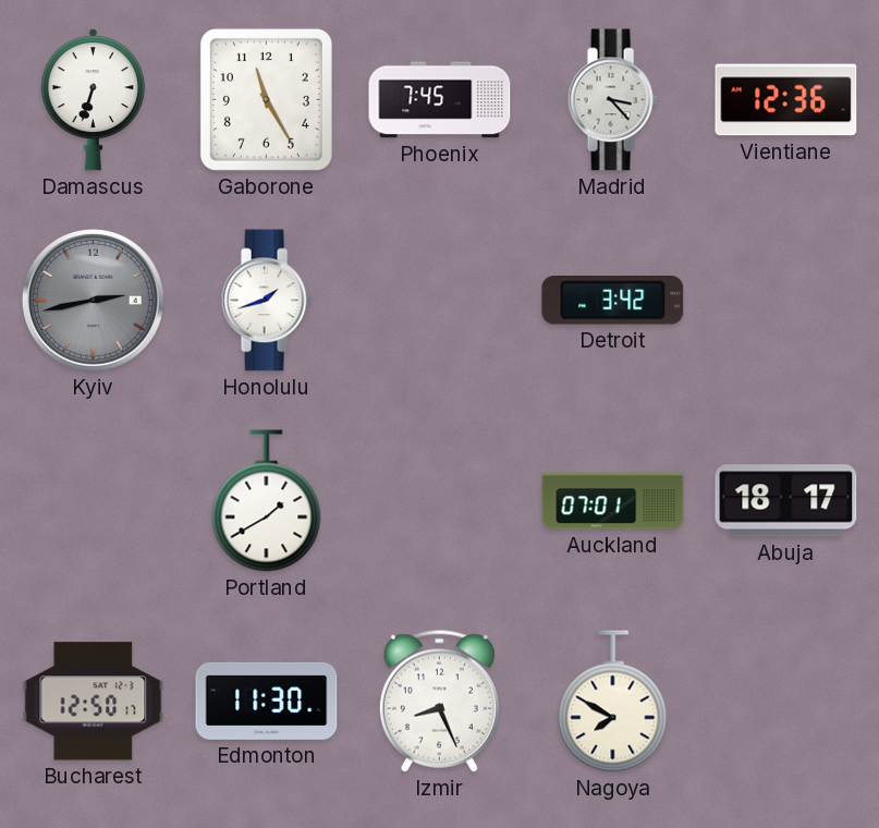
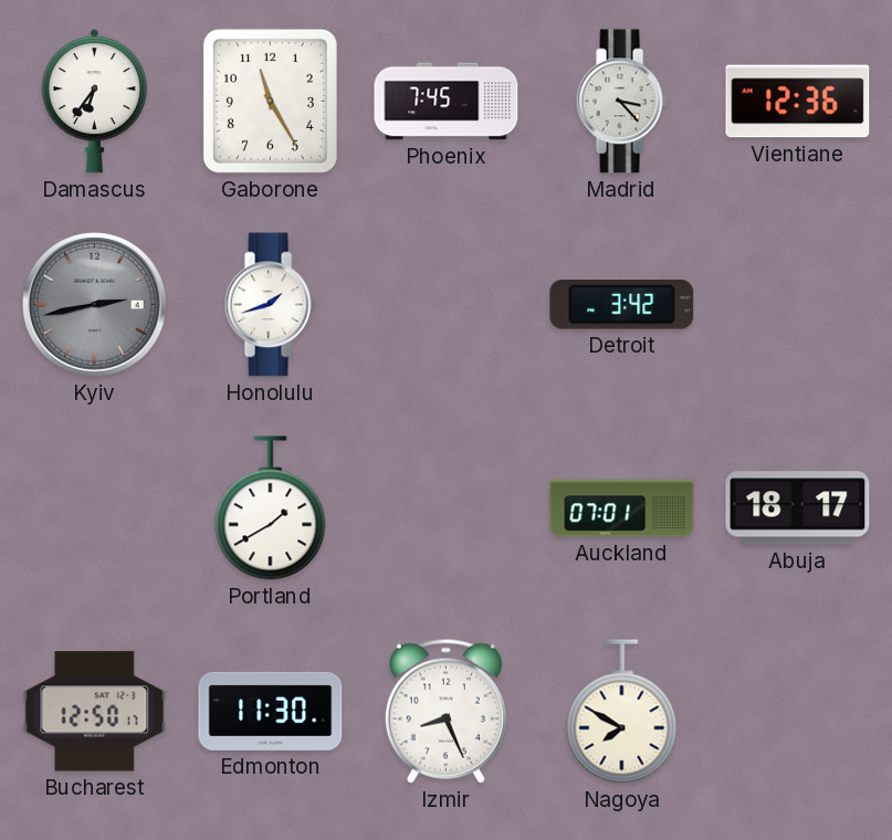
Damascus: 6:33 -> 6:36 (94, 101)
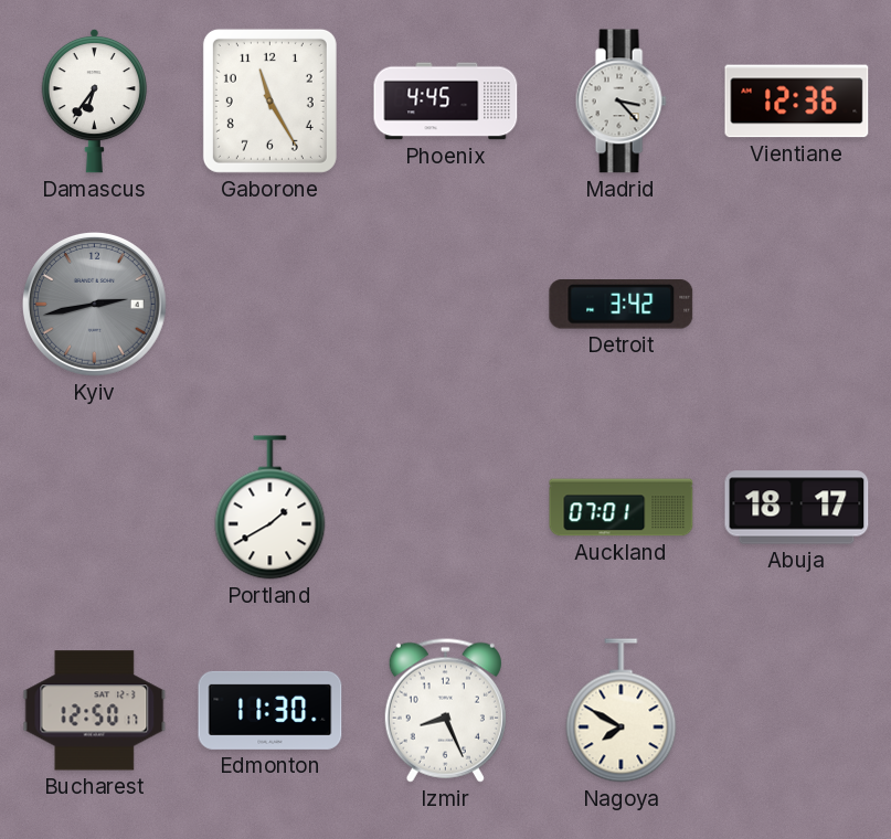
Phoenix: 7:45 -> 4:45 (446, 102)
Honolulu: 1:42 -> none (270, 305)
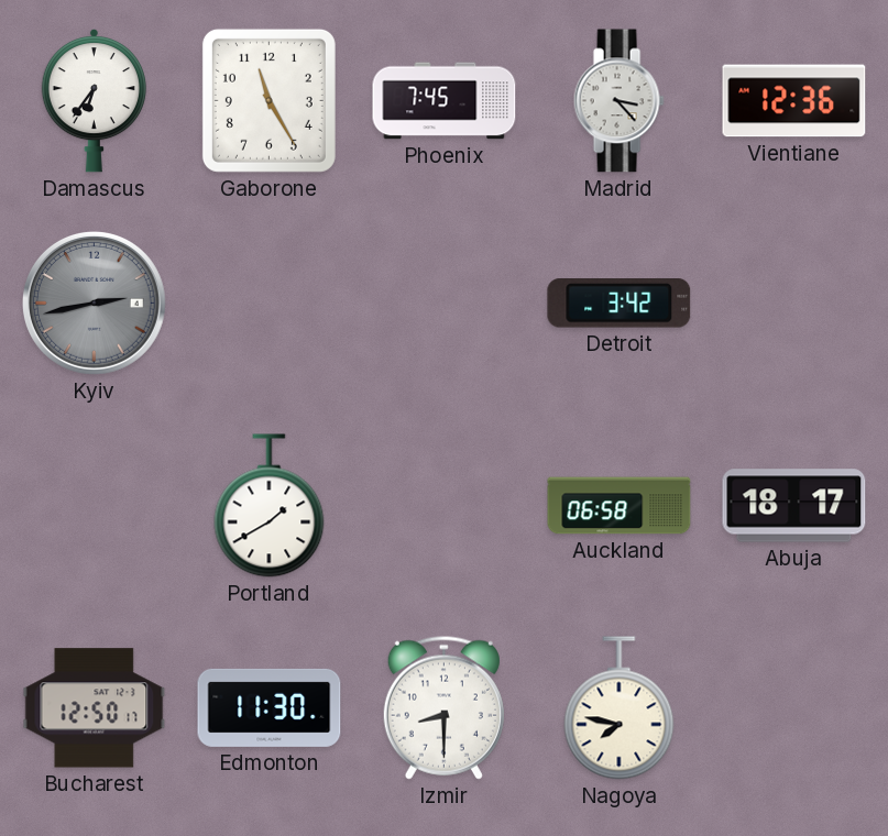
Phoenix: 4:45 -> 7:45 (445, 101)
Auckland: 07:01 -> 06:58 (620, 506)
Izmir: 8:26 -> 8:30 (443, 707)
Nagoya: 7:50 -> 7:47 (620, 708)
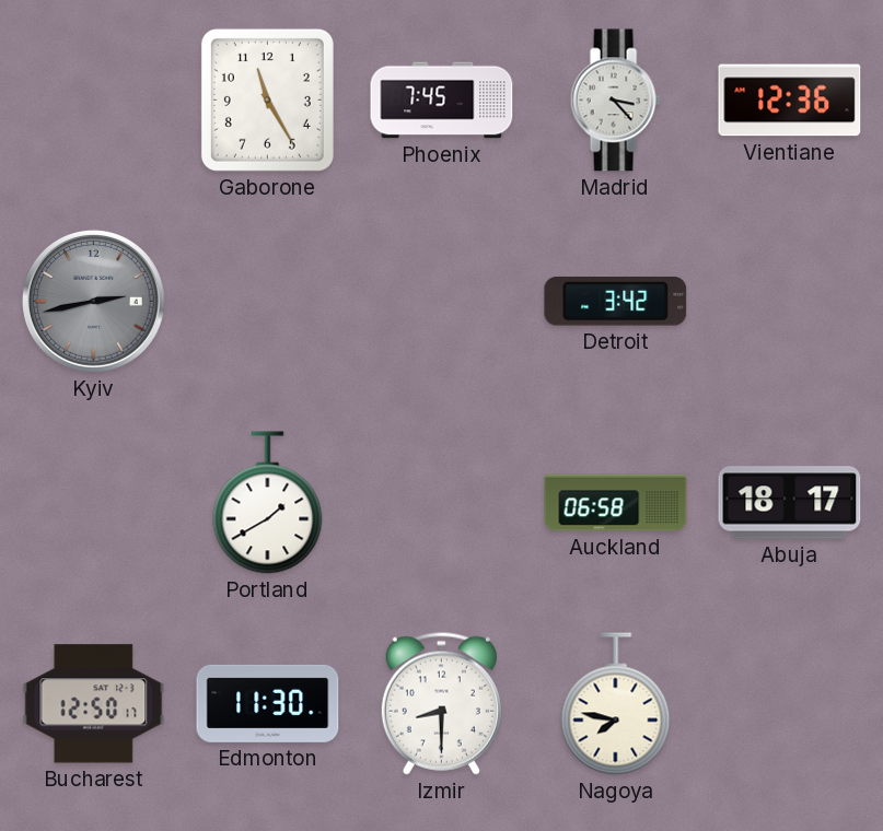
Damascus: 6:36 -> none (94, 100)
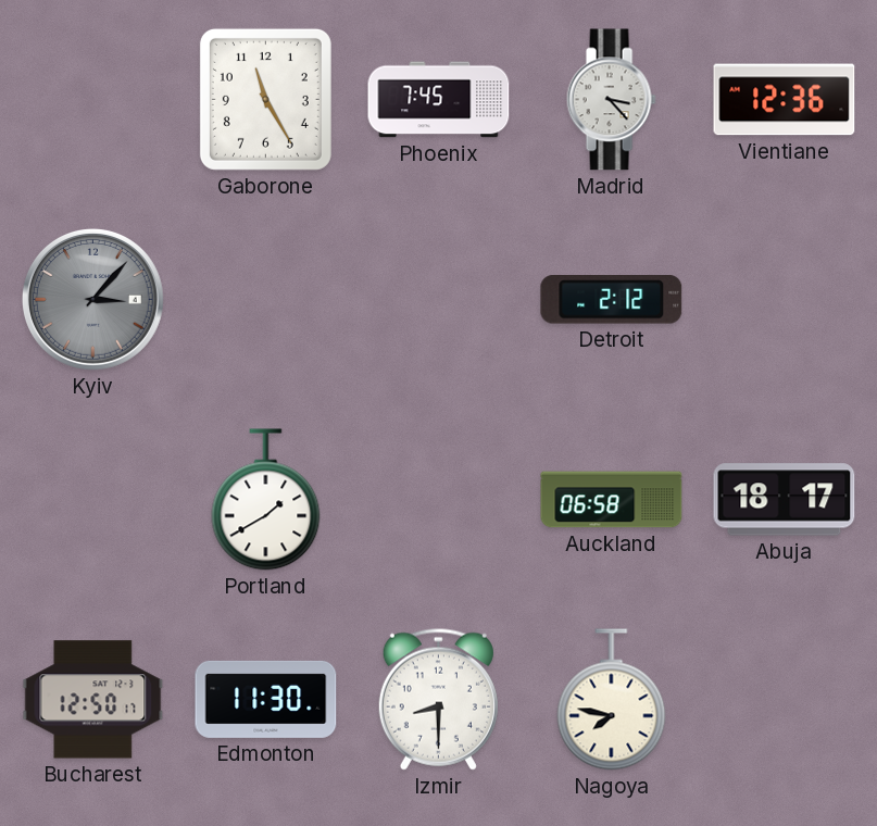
Kyiv: 2:43 -> 3:07 (93, 300)
Detroit: 3:42 -> 2:12 (612, 300)
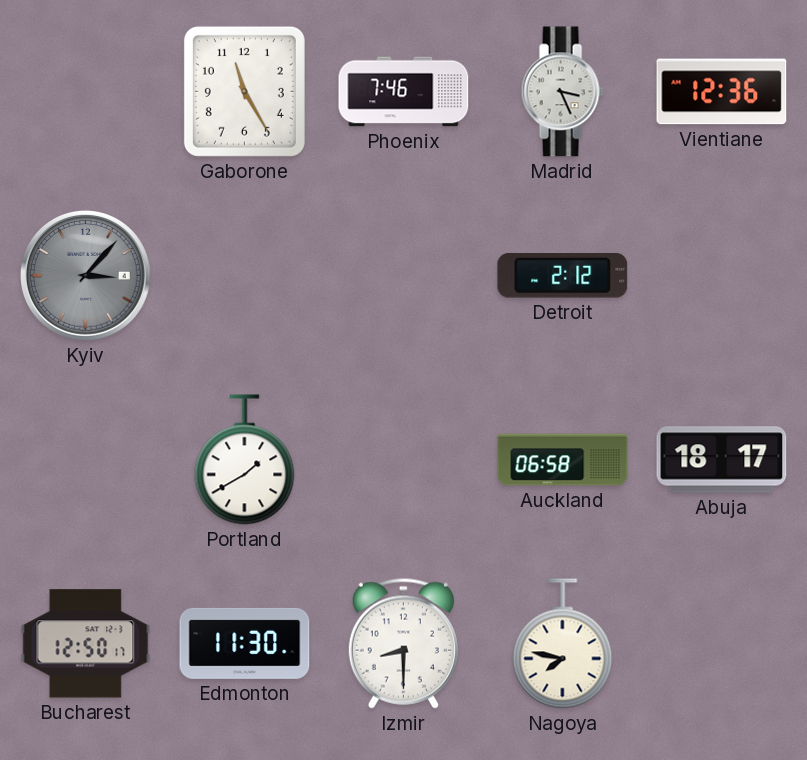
Phoenix: 7:45 -> 7:46 (404, 92)
Madrid: 3:23 -> 3:26 (562, 92)
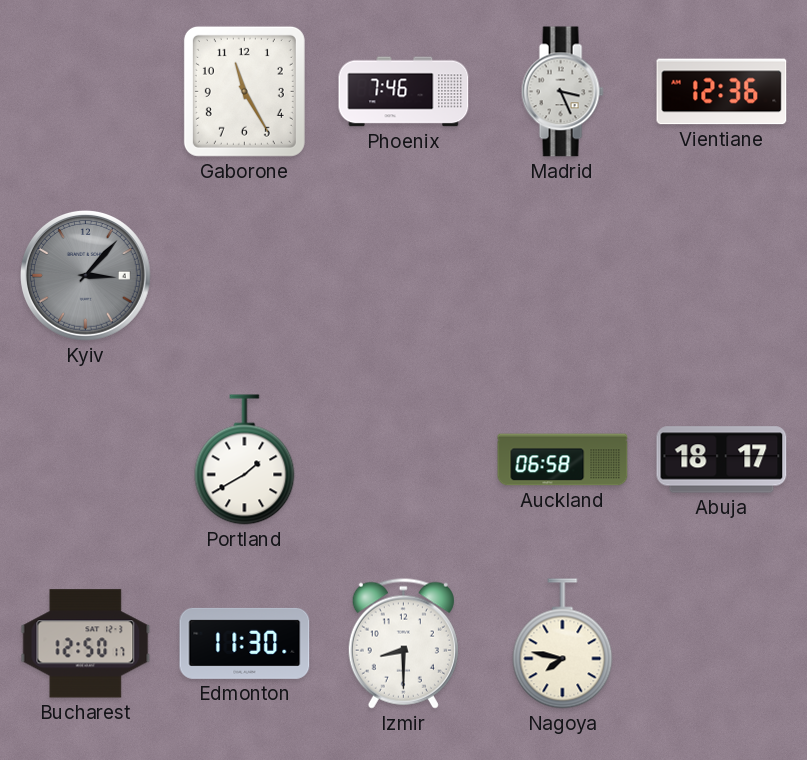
Detroit: 2:12 -> none (563, 276)
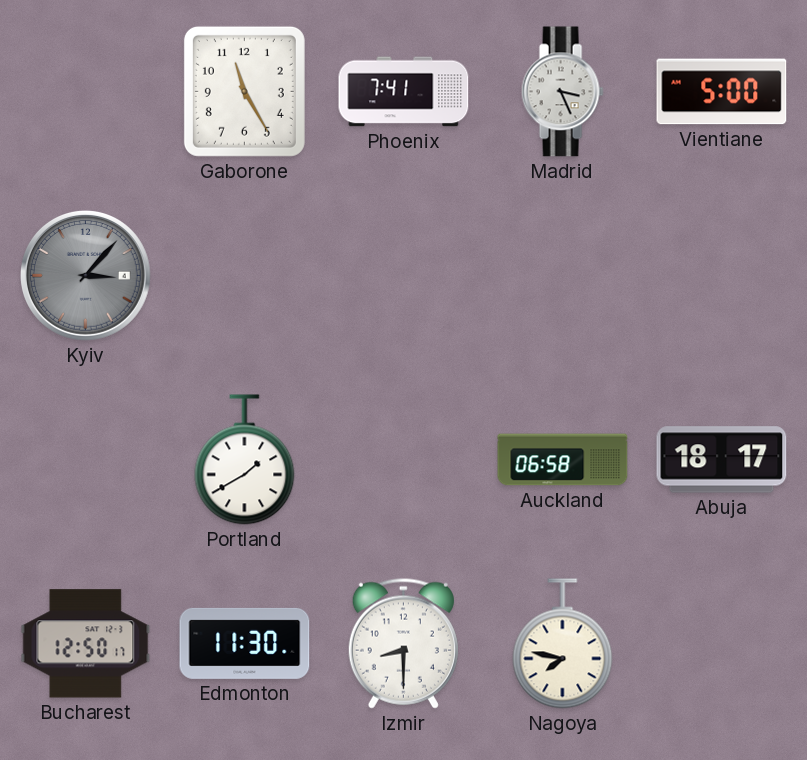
Phoenix: 7:46 -> 7:41 (404, 92)
Vientiane: 12:36 -> 5:00 (722, 92)
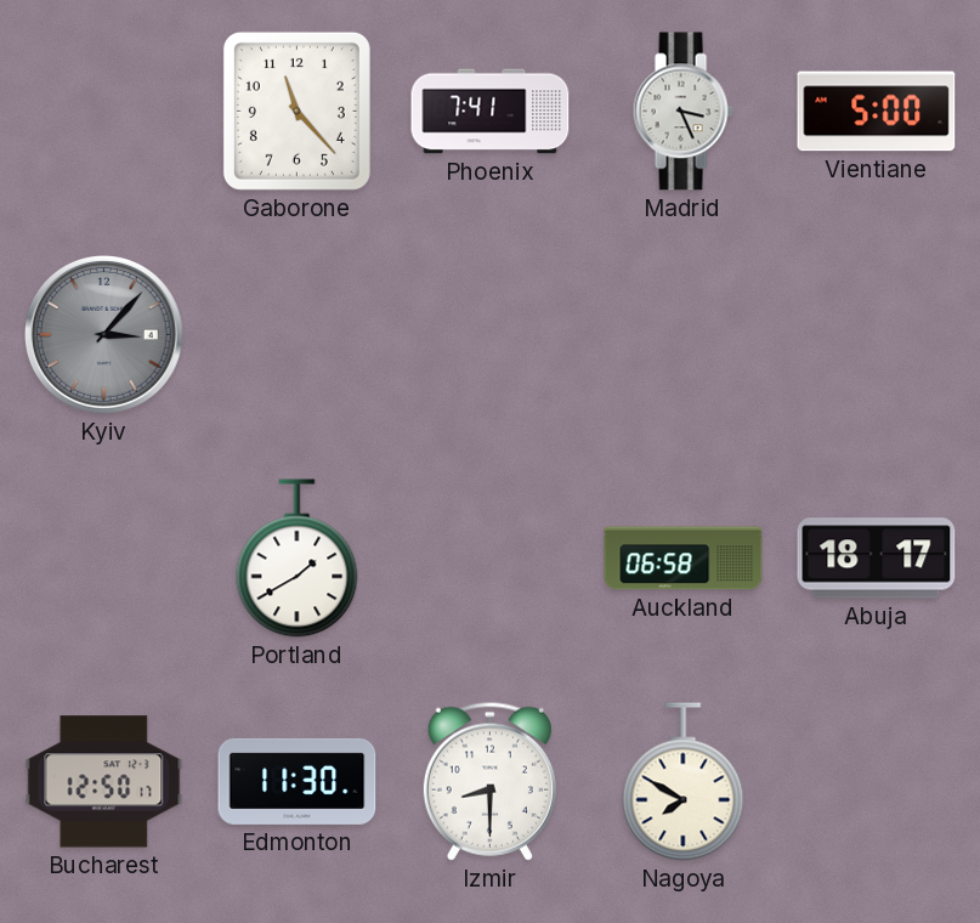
Gaborone: 11:25 -> 11:23 (296, 111)
Nagoya: 7:47 -> 7:50 (684, 782)
